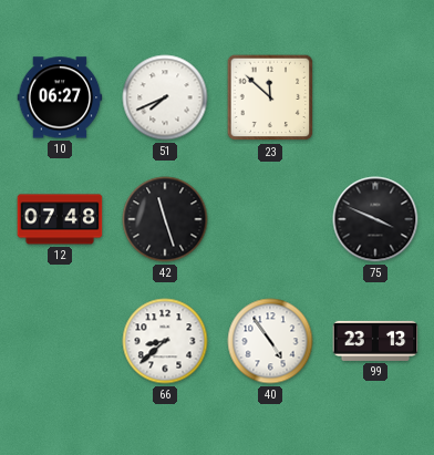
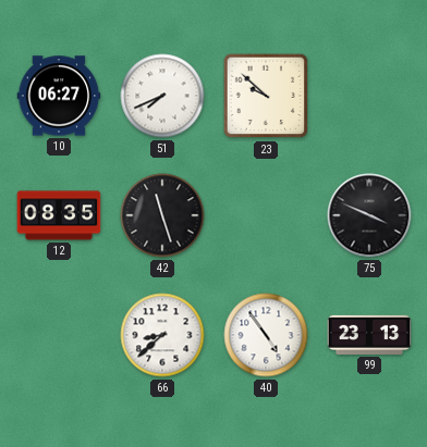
23: 11:52 -> 9:52 (266, 96)
12: 07:48 -> 08:35 (59, 215)
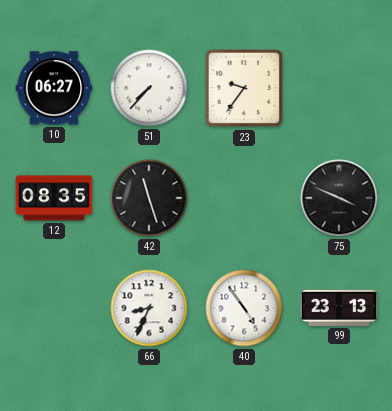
51: 7:41 -> 7:37 (149, 88)
23: 9:52 -> 9:36 (244, 88)
66: 8:38 -> 8:34 (149, 308)
